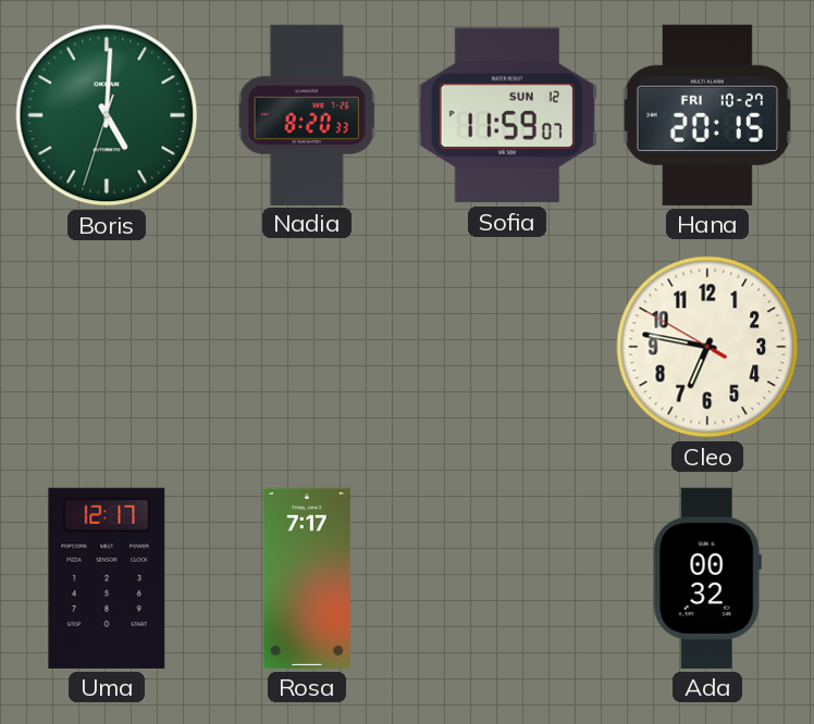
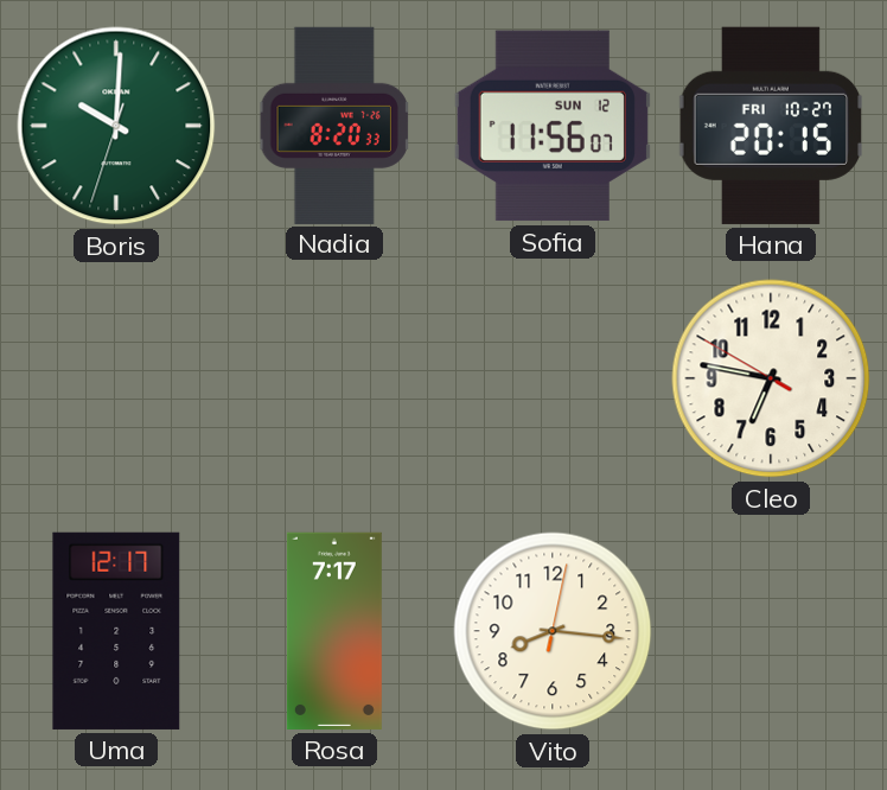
Boris: 5:00 -> 10:00 (116, 126)
Sofia: 11:59 -> 11:56 (553, 126)
Vito: none -> 8:16 (553, 631)
Ada: 00:32 -> none (707, 578)
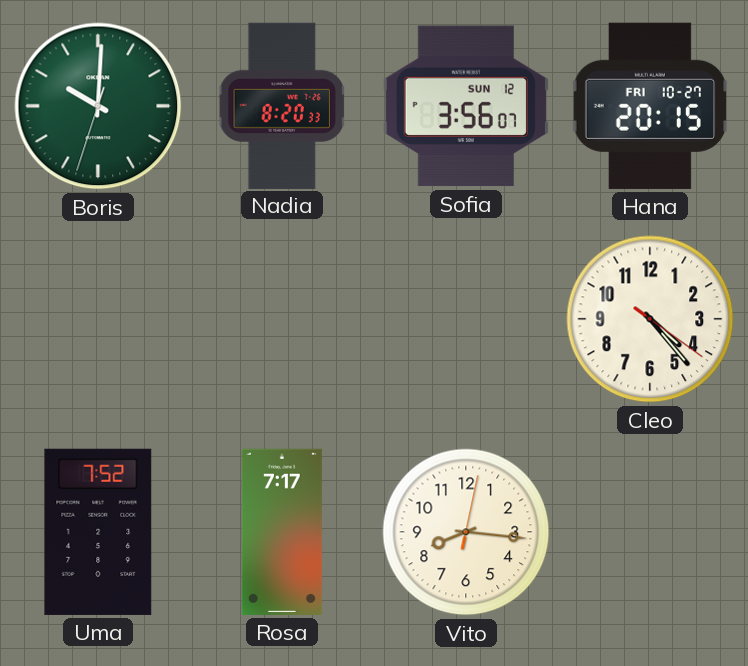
Sofia: 11:56 -> 3:56 (466, 106)
Cleo: 6:46 -> 4:23 (650, 319)
Uma: 12:17 -> 7:52 (98, 532)
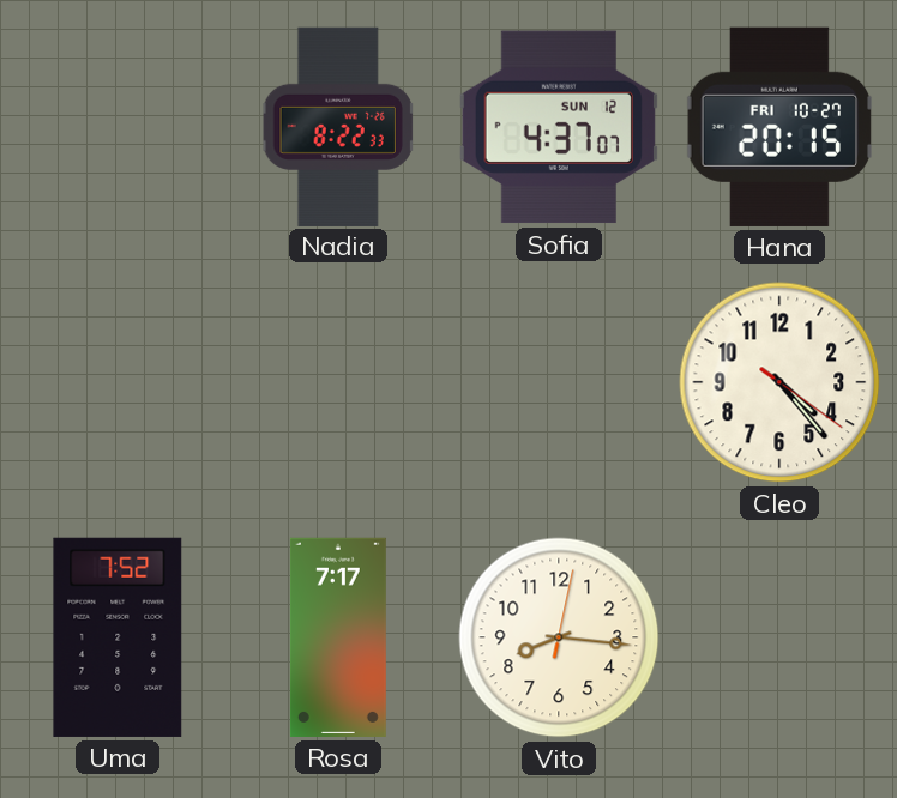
Boris: 10:00 -> none (98, 106)
Nadia: 8:20 -> 8:22 (338, 126)
Sofia: 3:56 -> 4:37 (559, 127)
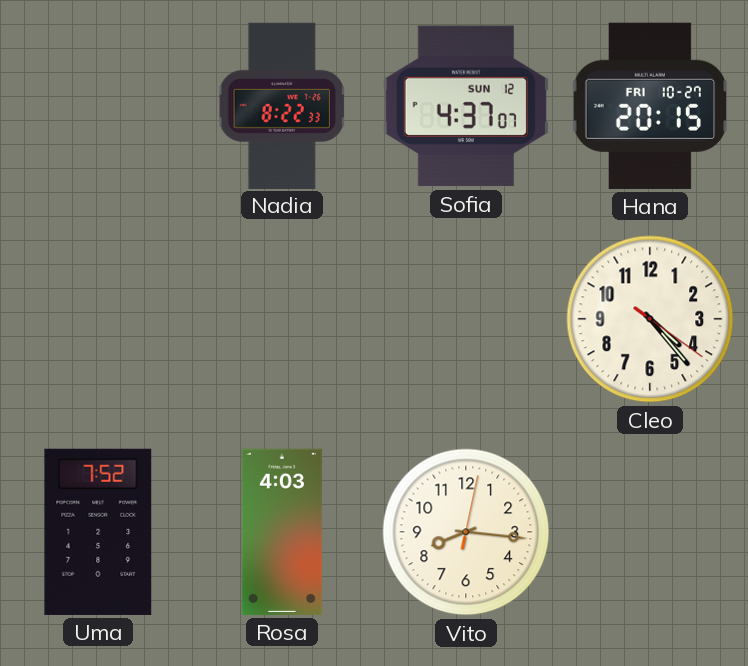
Rosa: 7:17 -> 4:03 (282, 532)
